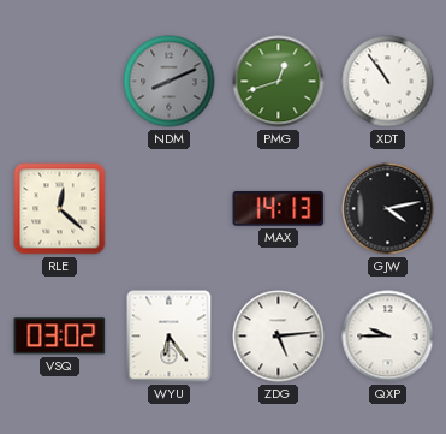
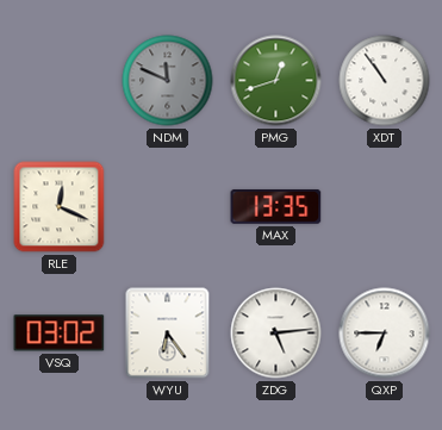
NDM: 8:11 -> 11:49 (168, 81)
RLE: 12:22 -> 12:19 (60, 207)
MAX: 14:13 -> 13:35 (276, 206)
GJW: 4:13 -> none (388, 209)
QXP: 9:45 -> 6:45 (385, 334)
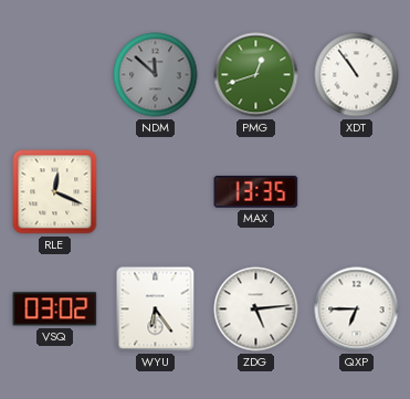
NDM: 11:49 -> 11:52 (156, 75)
